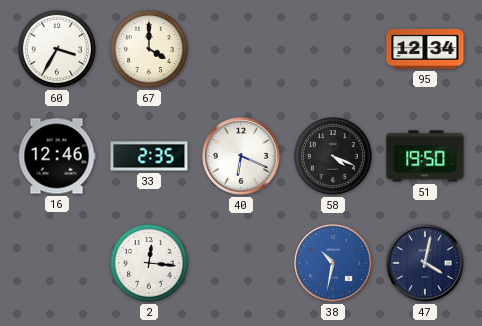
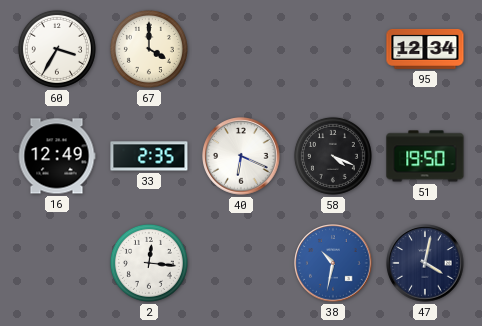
16: 12:46 -> 12:49 (57, 156)
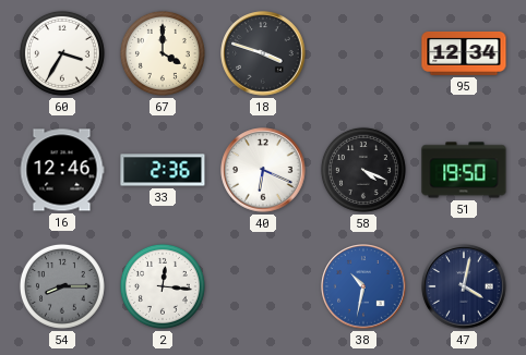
18: none -> 3:48 (263, 53)
16: 12:49 -> 12:46 (62, 170)
33: 2:35 -> 2:36 (163, 170)
54: none -> 8:15 (62, 286)
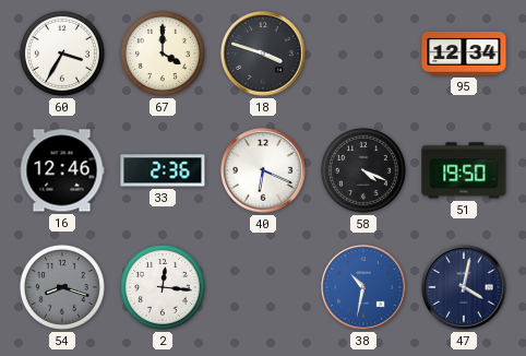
54: 8:15 -> 8:18 (62, 287)
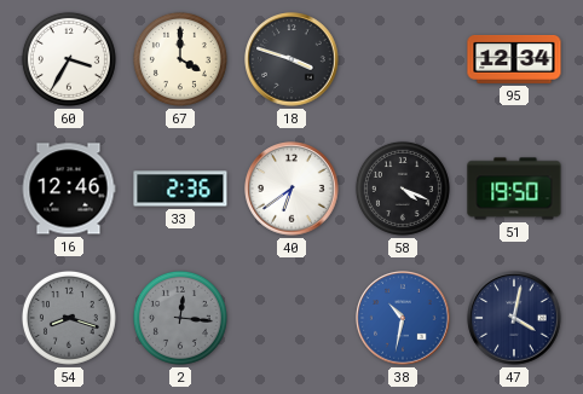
40: 6:19 -> 6:39 (291, 189)
2 dial: white -> grey (180, 318)
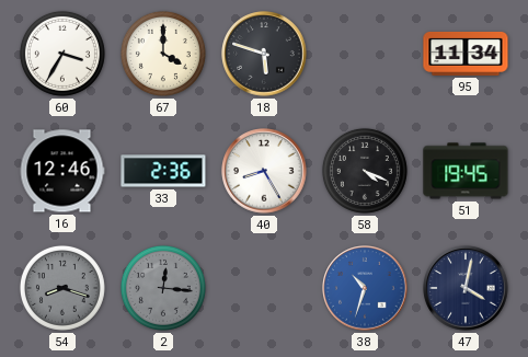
18: 3:48 -> 5:48 (264, 54)
95: 12:34 -> 11:34 (466, 54)
40: 6:39 -> 8:25 (264, 171)
51: 19:50 -> 19:45 (466, 171)
38: 10:32 -> 10:33 (365, 288)
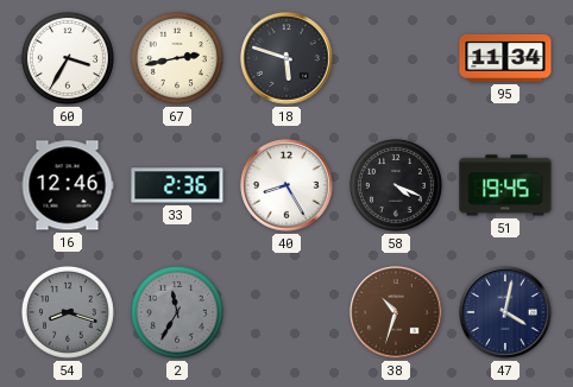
67: 4:00 -> 2:43 (177, 58)
2: 12:16 -> 11:35 (177, 312)
38 dial: blue -> brown (396, 312)
